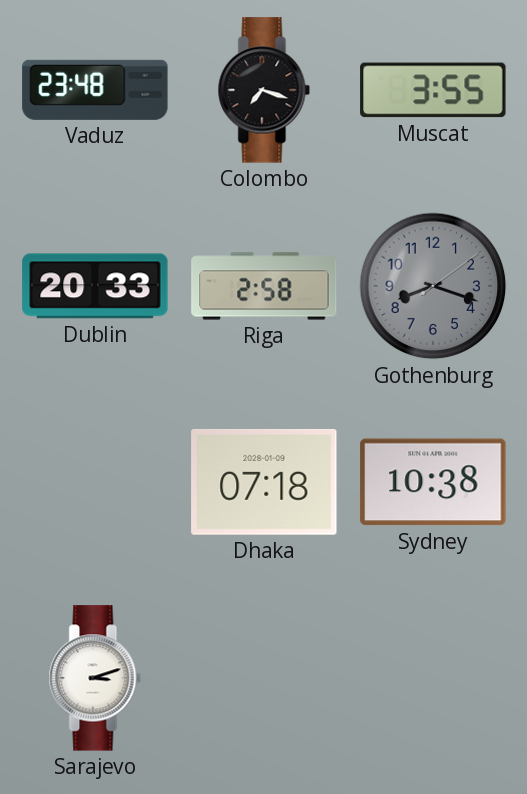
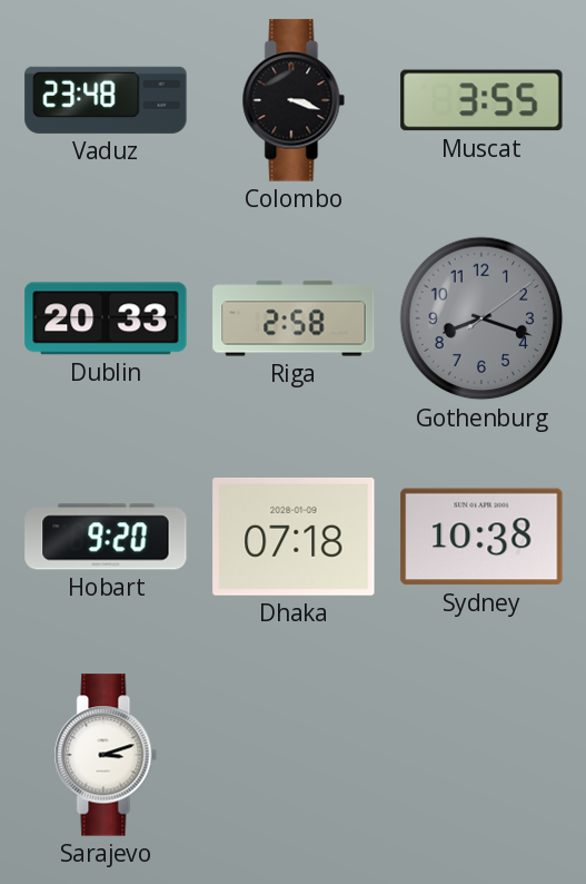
Colombo: 7:18 -> 3:18 (294, 100)
Hobart: none -> 9:20 (106, 537)
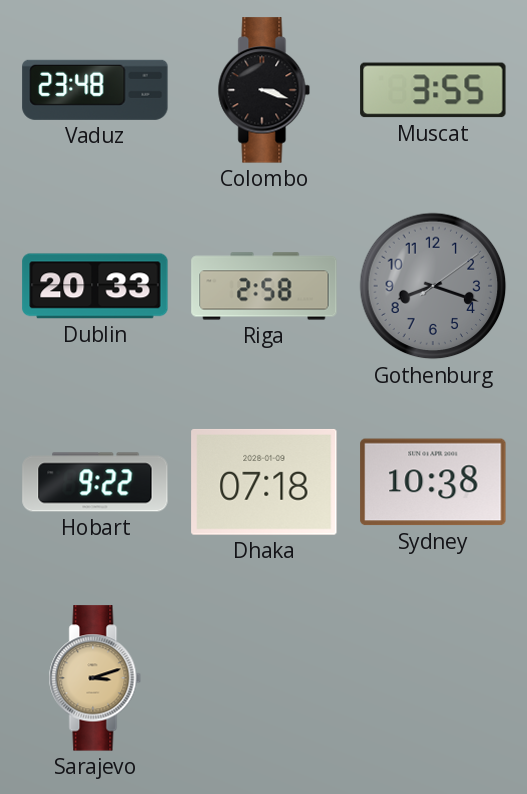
Hobart: 9:20 -> 9:22 (95, 482)
Sarajevo dial: white -> champagne (95, 678)
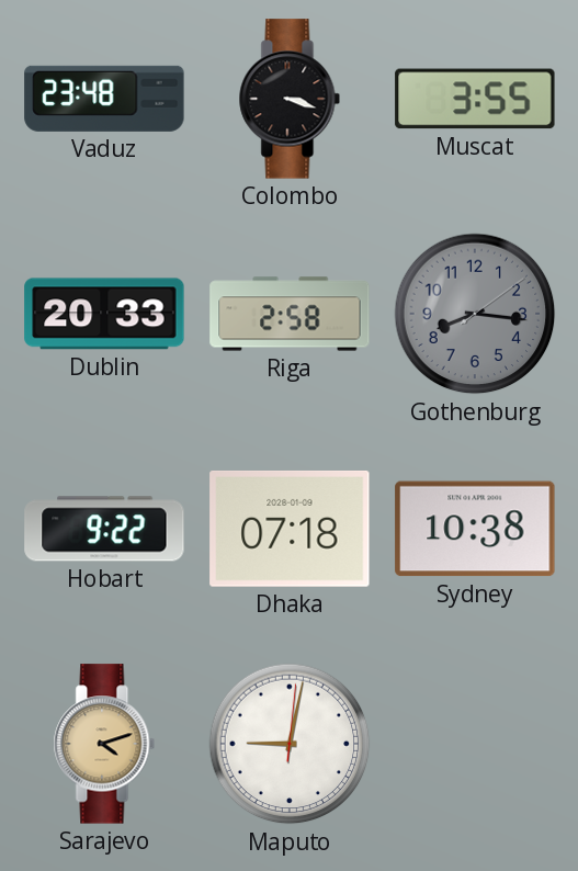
Gothenburg: 8:18 -> 8:16 (475, 314)
Sarajevo: 3:12 -> 4:12 (104, 744)
Maputo: none -> 9:02 (290, 744)
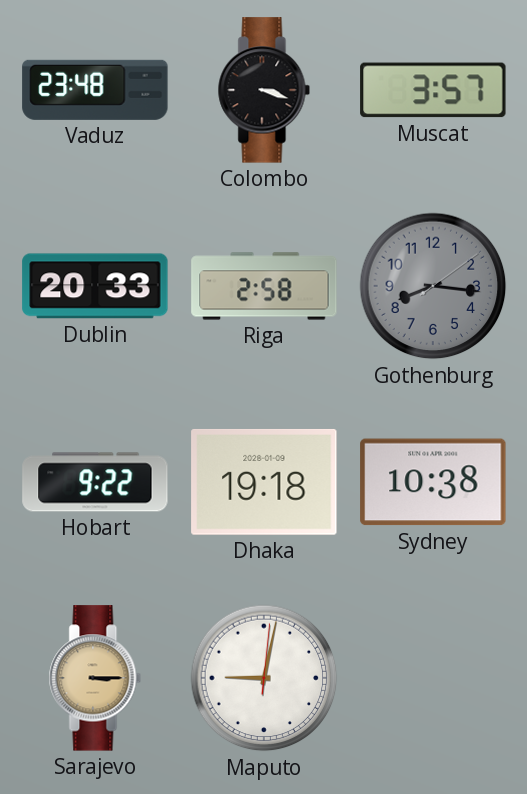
Muscat: 3:55 -> 3:57 (433, 90)
Dhaka: 07:18 -> 19:18 (264, 482)
Sarajevo: 4:12 -> 3:15 (95, 678)
